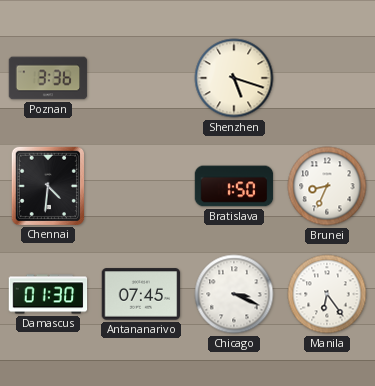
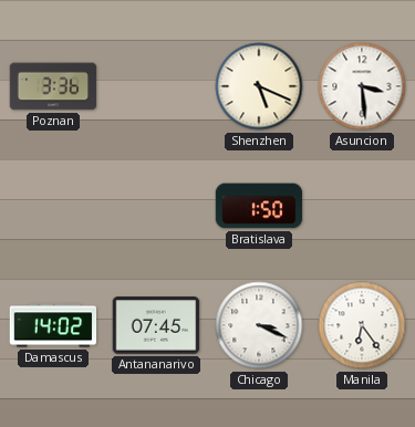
Shenzhen: 5:18 -> 5:19 (259, 86)
Asuncion: none -> 3:29 (362, 86)
Chennai: 4:31 -> none (47, 185)
Brunei: 8:34 -> none (327, 186)
Damascus: 01:30 -> 14:02 (53, 325)
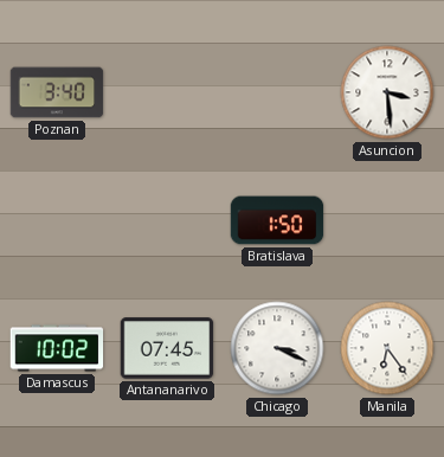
Poznan: 3:36 -> 3:40 (57, 92)
Shenzhen: 5:19 -> none (259, 86)
Damascus: 14:02 -> 10:02 (57, 348)
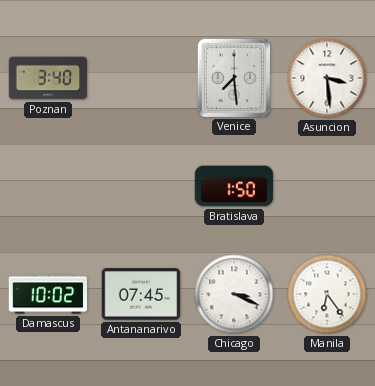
Venice: none -> 7:29 (233, 77)
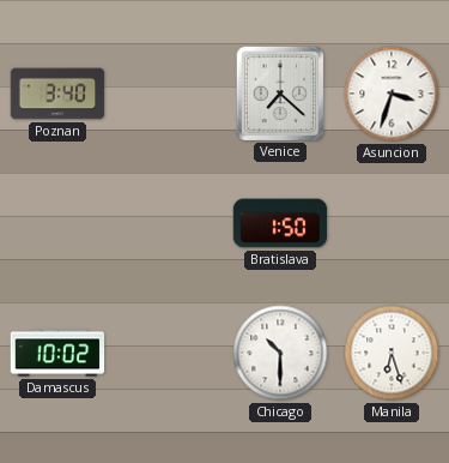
Venice: 7:29 -> 7:22 (279, 92)
Asuncion: 3:29 -> 3:33 (392, 94)
Antananarivo: 07:45 -> none (141, 294)
Chicago: 3:19 -> 10:30 (280, 353)
Manila: 6:24 -> 6:27 (392, 353)
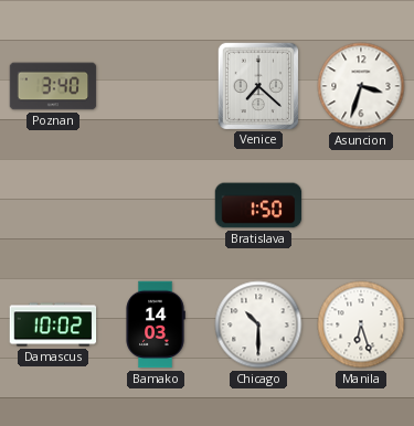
Bamako: none -> 14:03 (156, 324)
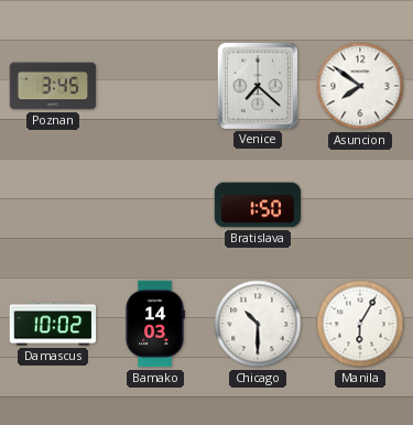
Poznan: 3:40 -> 3:45 (53, 86)
Asuncion: 3:33 -> 7:51 (360, 86)
Manila: 6:27 -> 6:05 (360, 324)
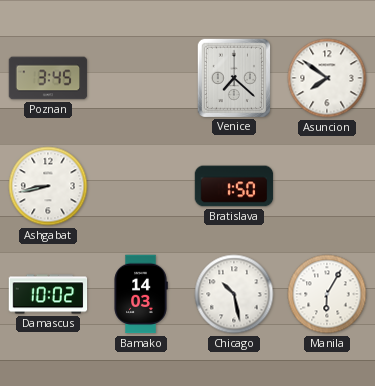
Ashgabat: none -> 8:43 (48, 186)
Chicago: 10:30 -> 10:28 (234, 294)
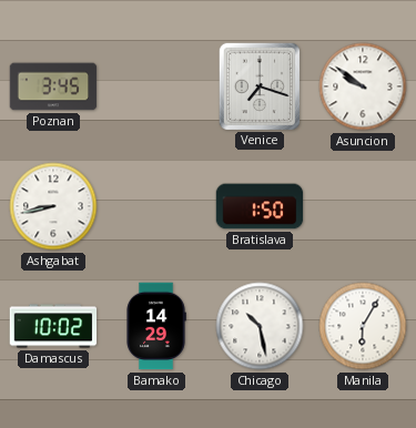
Venice: 7:22 -> 7:18 (258, 85)
Asuncion: 7:51 -> 9:51 (363, 86)
Bamako: 14:03 -> 14:29 (156, 326)
